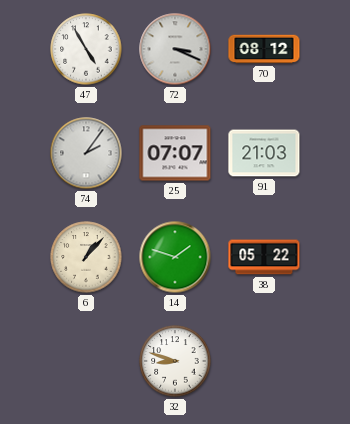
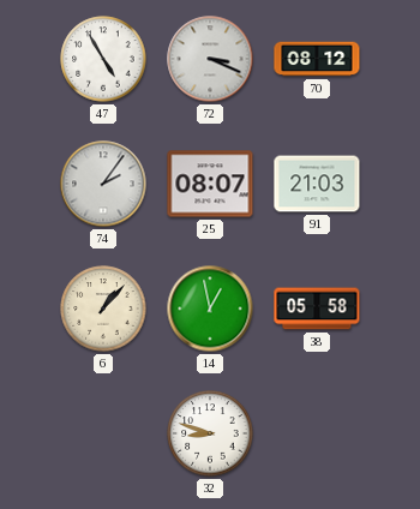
25: 07:07 -> 08:07 (210, 184)
14: 1:48 -> 12:58 (210, 309)
38: 05:22 -> 05:58 (317, 309)
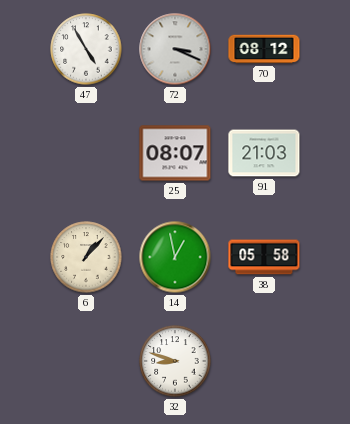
74: 2:06 -> none (103, 184)
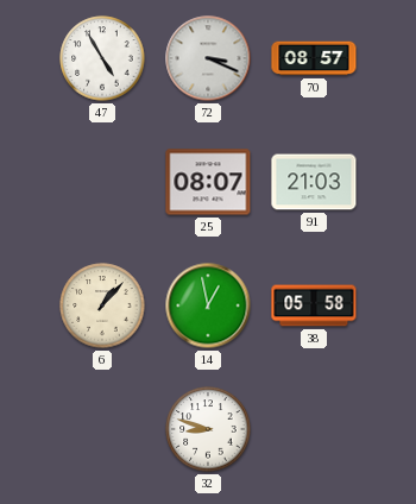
70: 08:12 -> 08:57 (314, 58)
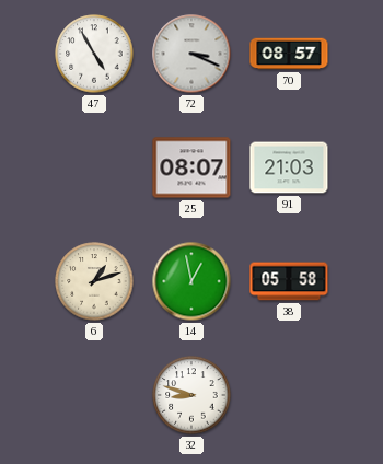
6: 1:07 -> 1:12 (94, 281)
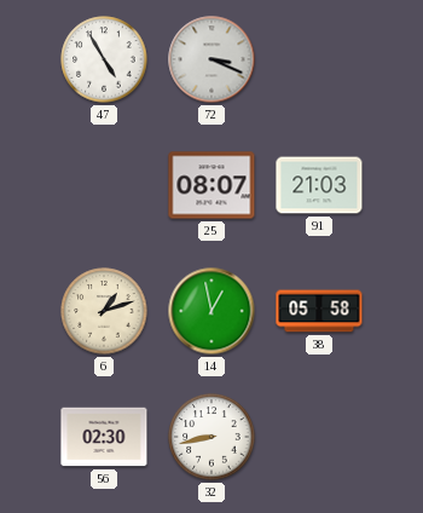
70: 08:57 -> none (289, 54)
56: none -> 02:30 (104, 437)
32: 8:48 -> 8:43 (211, 437)
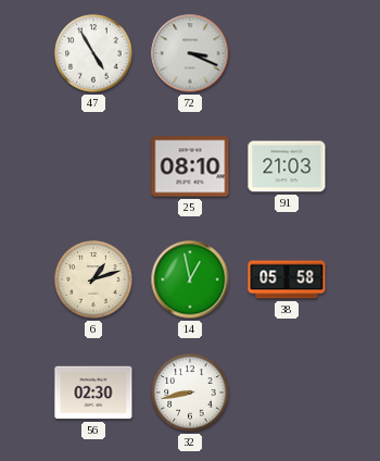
25: 08:07 -> 08:10 (190, 166)
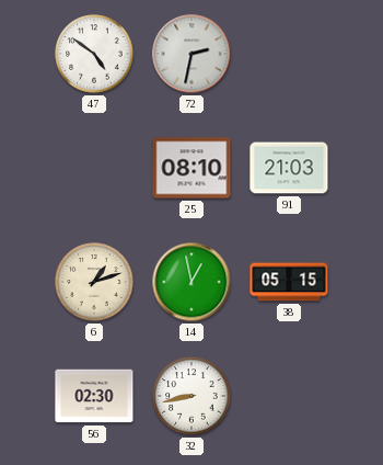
47: 4:55 -> 4:51 (94, 54)
72: 3:19 -> 2:32 (191, 54)
38: 05:58 -> 05:15 (289, 282)
